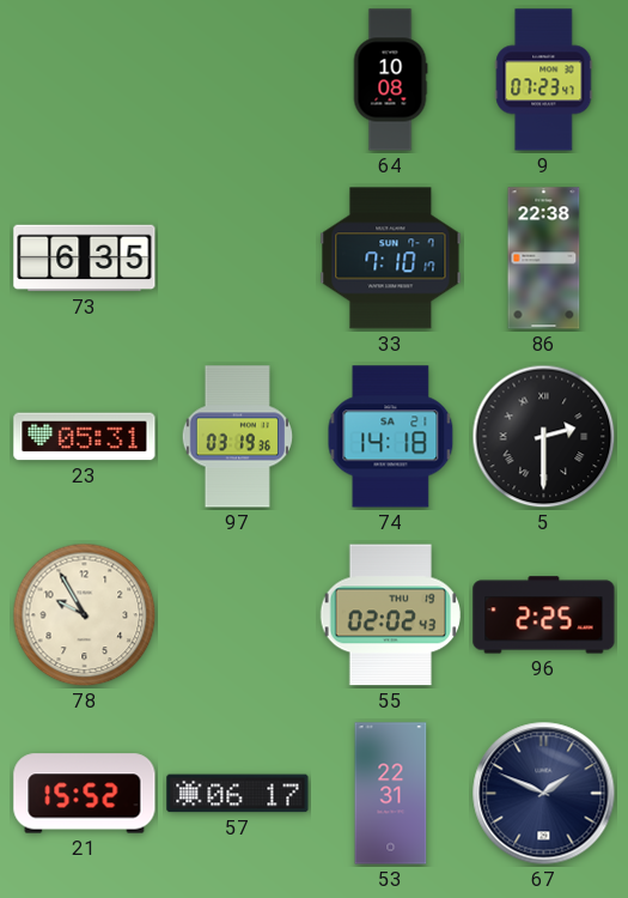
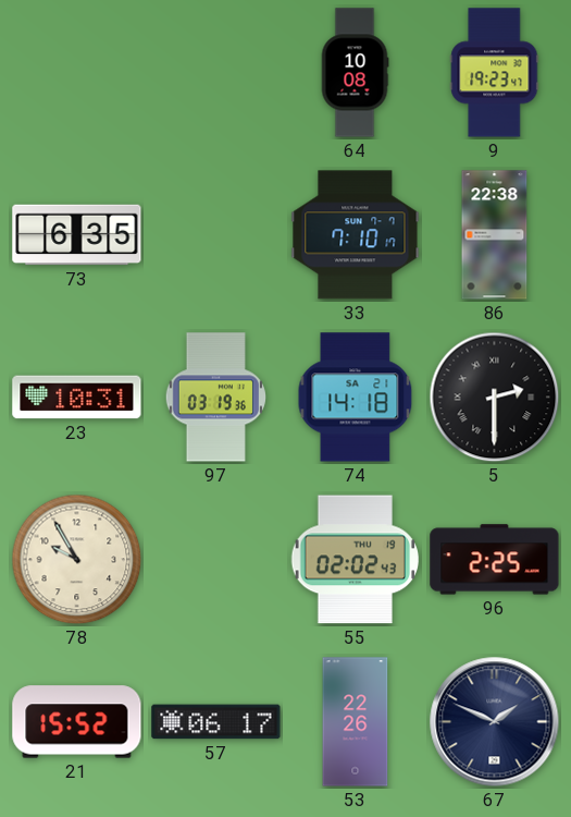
9: 07:23 -> 19:23 (495, 73)
23: 05:31 -> 10:31 (77, 398)
53: 22:31 -> 22:26 (356, 722)
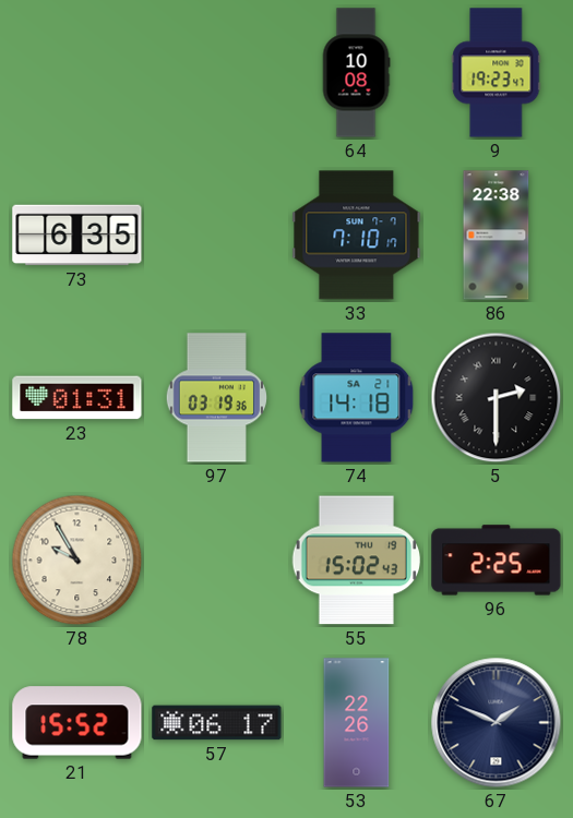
23: 10:31 -> 01:31 (77, 398)
55: 02:02 -> 15:02 (356, 561)
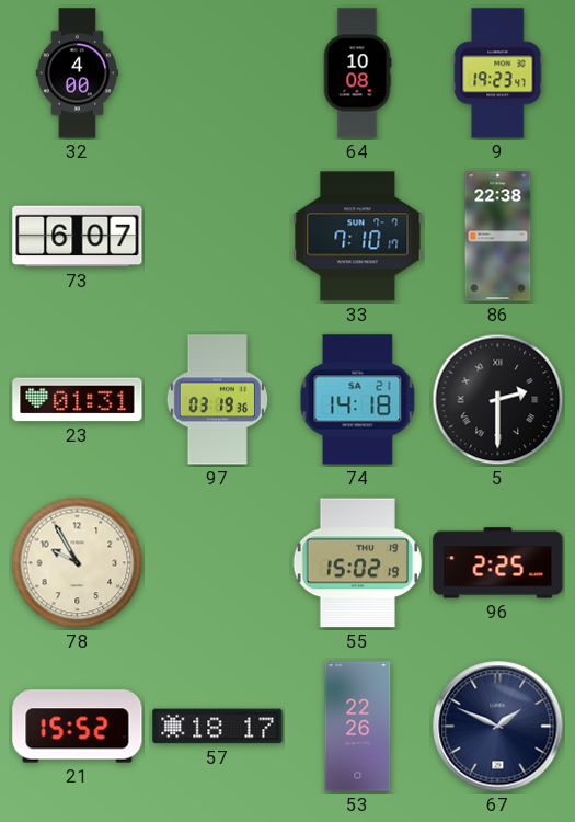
32: none -> 4:00 (77, 73)
73: 6:35 -> 6:07 (78, 237)
55: 15:02:43 -> 15:02:19 (357, 563)
57: 06:17 -> 18:17 (218, 727)
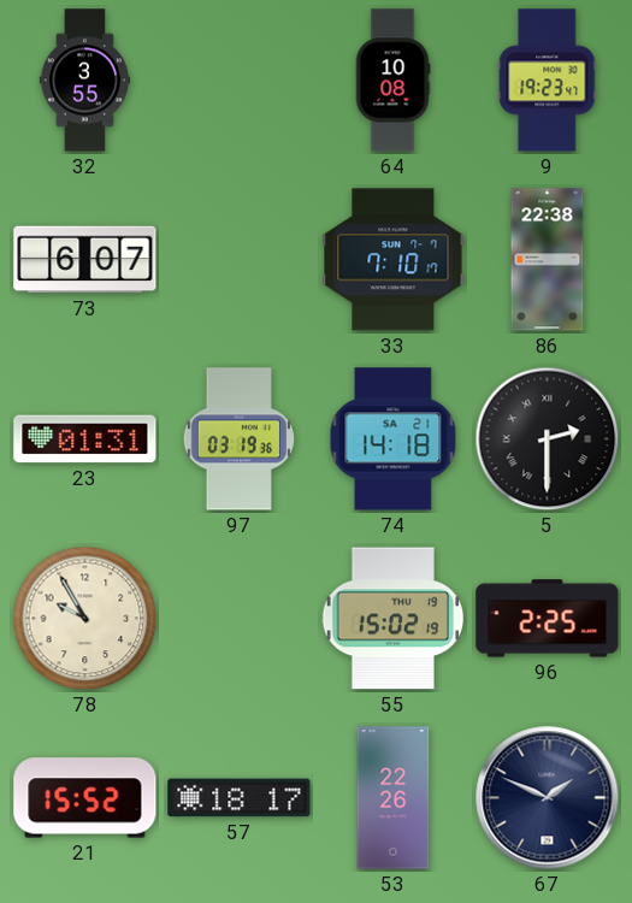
32: 4:00 -> 3:55 (84, 81)
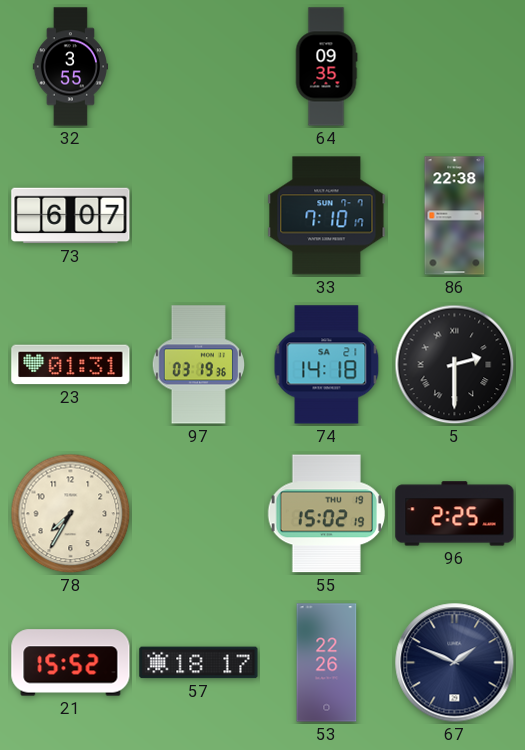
64: 10:08 -> 09:35 (326, 67)
9: 19:23 -> none (548, 81)
78: 9:55 -> 7:35 (71, 514)
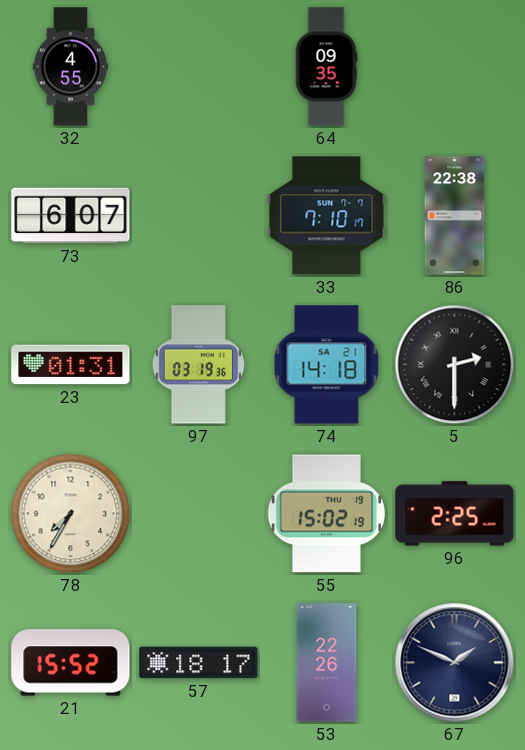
32: 3:55 -> 4:55 (70, 67)
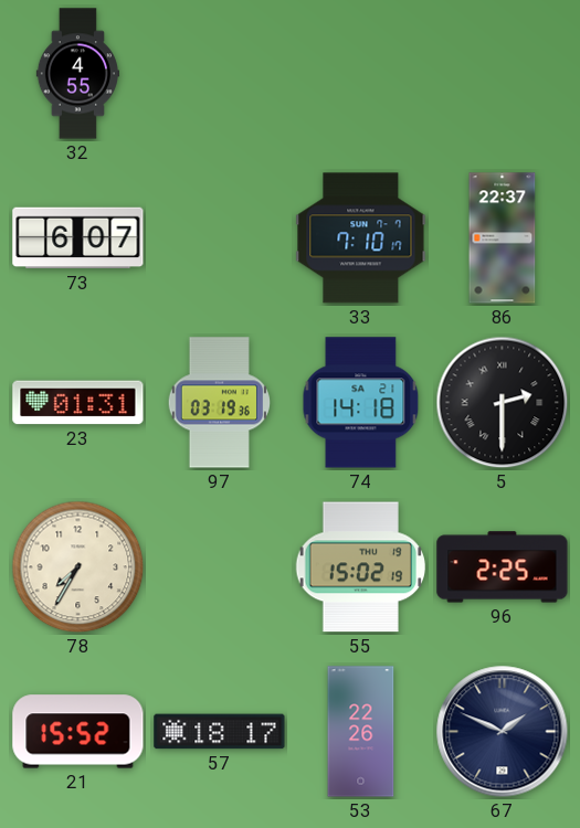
64: 09:35 -> none (326, 67)
86: 22:38 -> 22:37 (503, 238)
